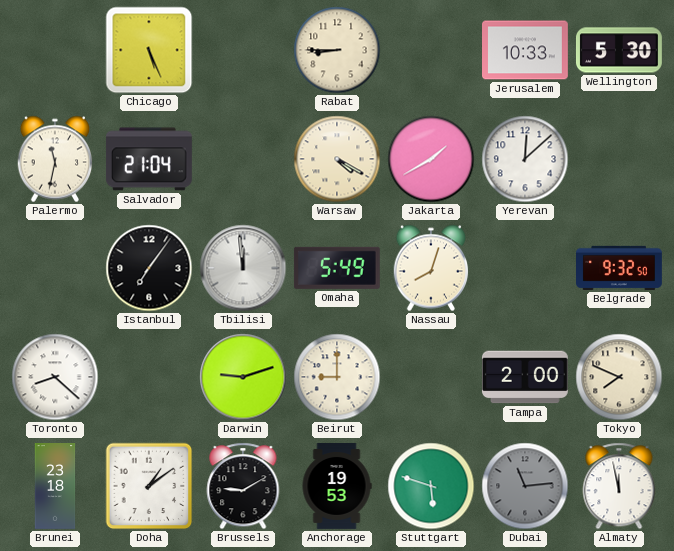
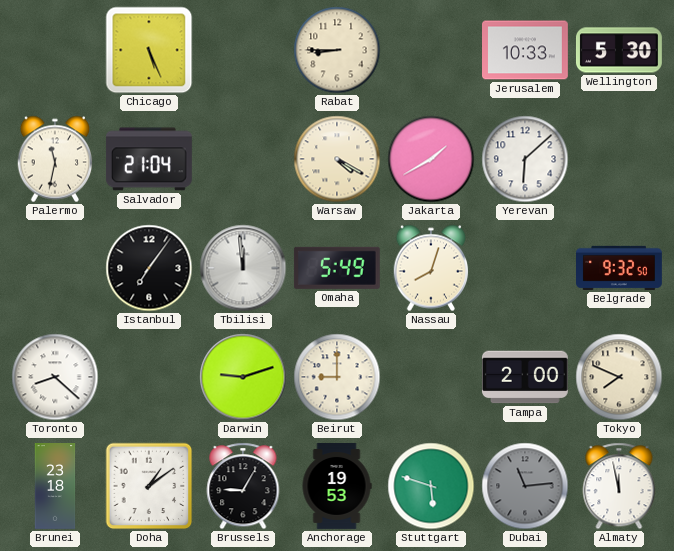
Yerevan: 12:08 -> 6:08 (525, 159)
Brussels: 9:10 -> 9:05 (243, 486)
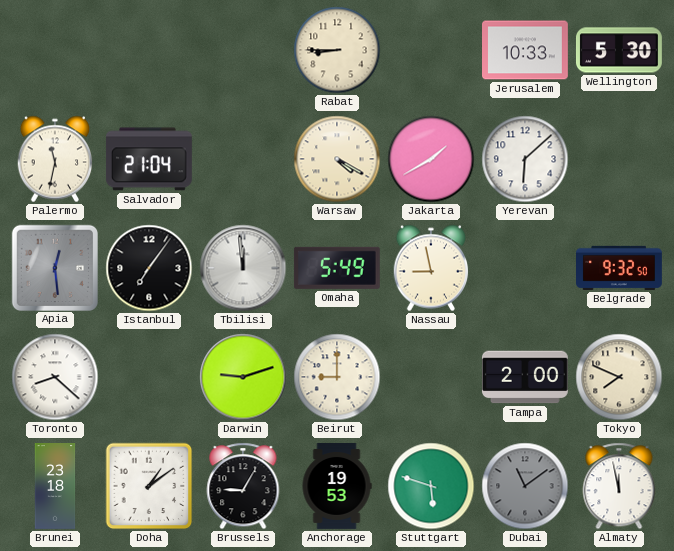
Chicago: 5:26 -> none (149, 50)
Apia: none -> 12:29 (54, 267)
Nassau: 8:03 -> 8:58 (431, 268)
Dubai: 11:14 -> 11:09 (525, 486)
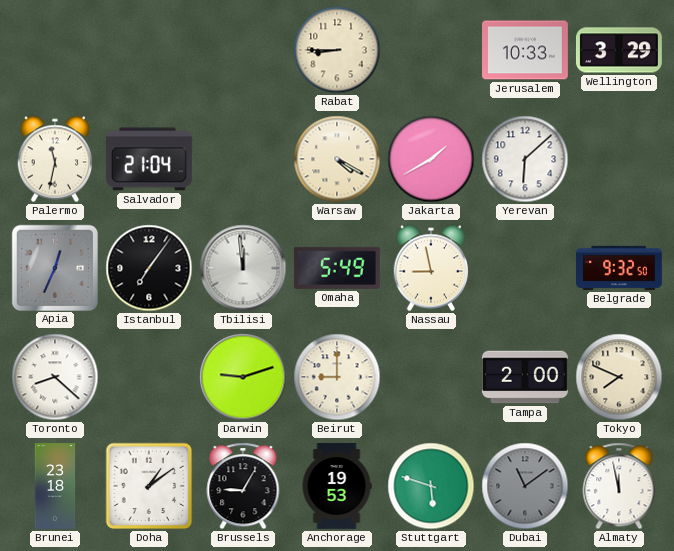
Wellington: 5:30 -> 3:29 (619, 50)
Apia: 12:29 -> 12:34 (54, 267)
